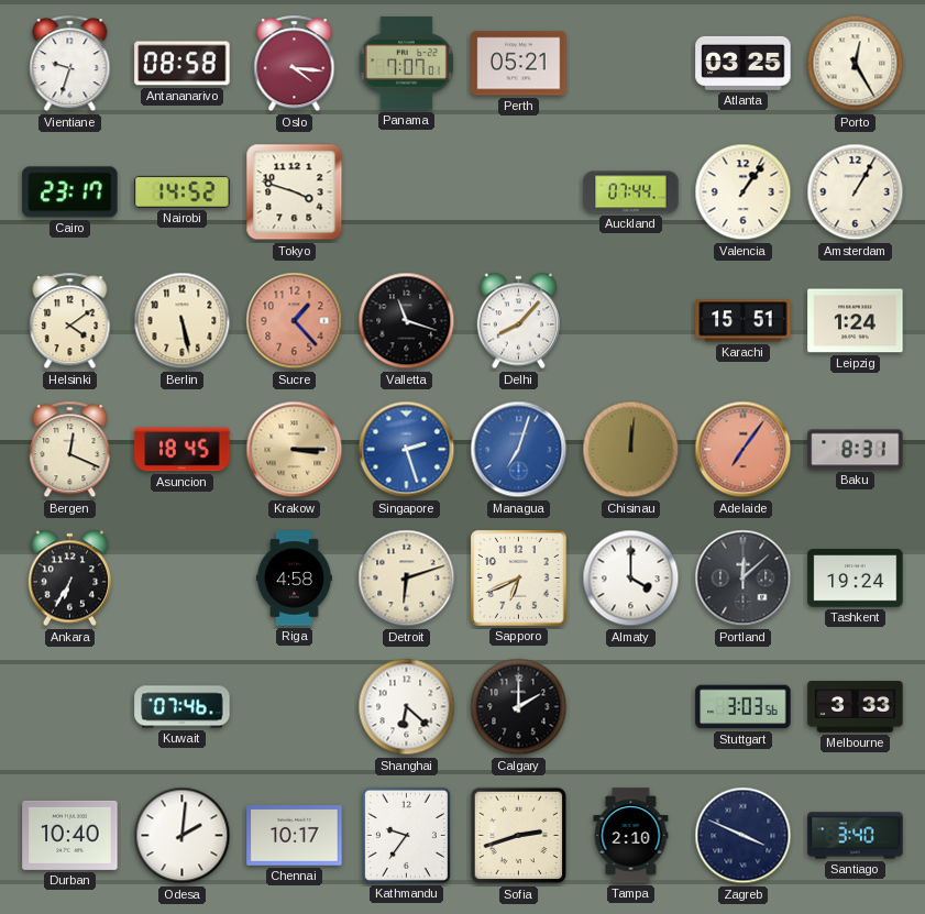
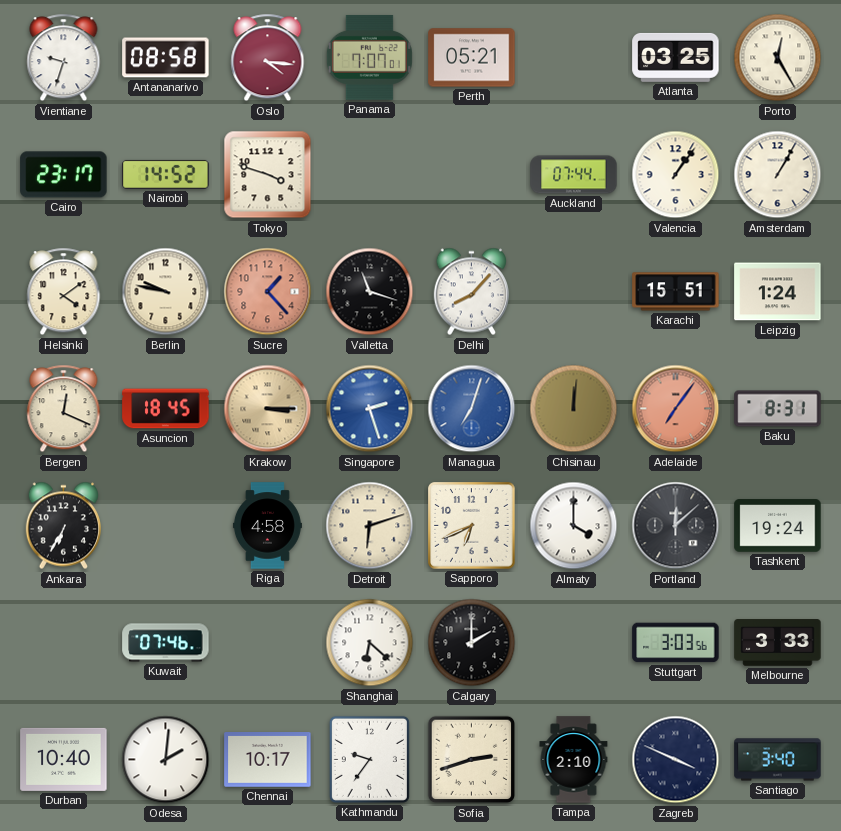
Berlin: 5:28 -> 9:47 (166, 292)
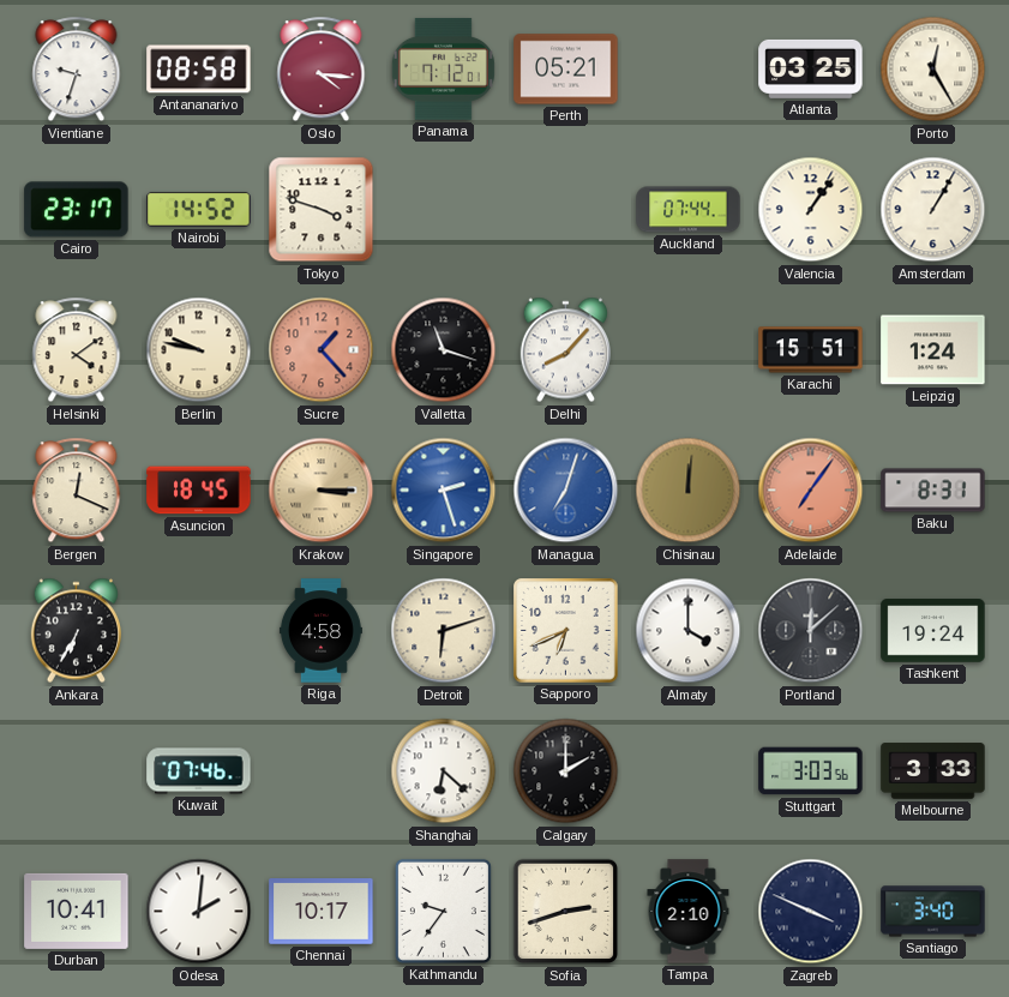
Panama: 7:07 -> 7:12 (443, 68)
Durban: 10:40 -> 10:41 (77, 911)
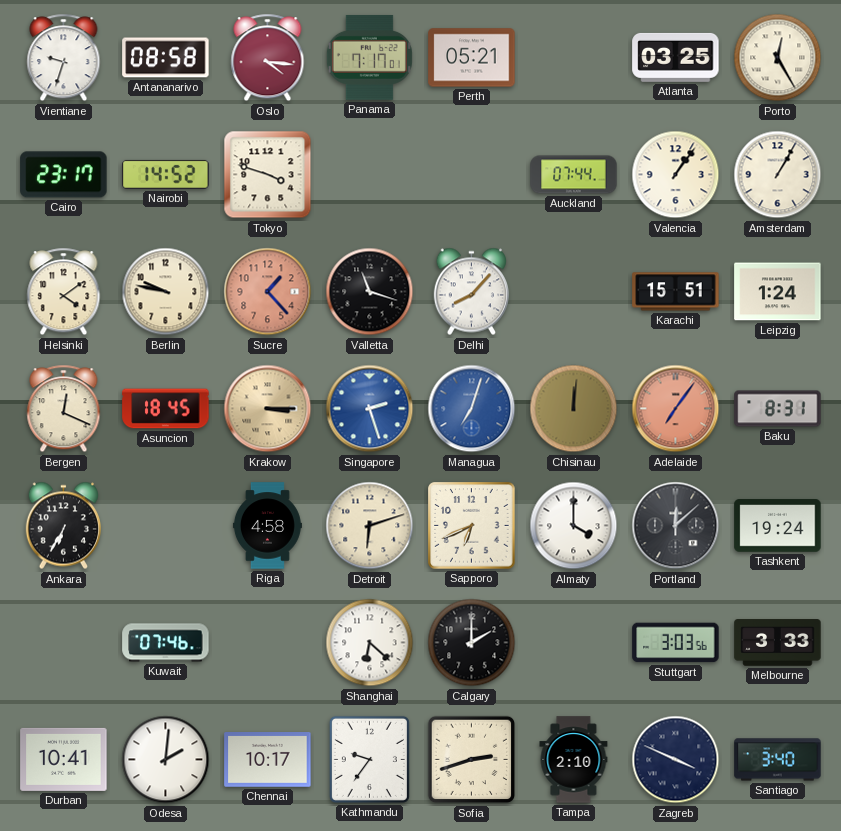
Panama: 7:12 -> 7:17 (369, 57)
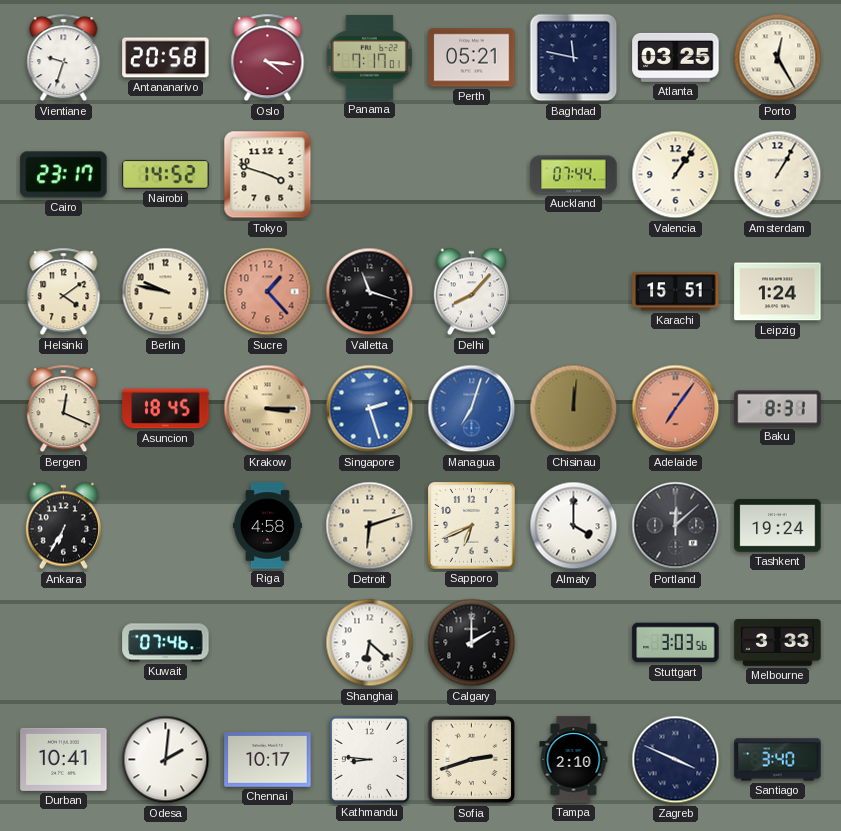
Antananarivo: 08:58 -> 20:58 (166, 58)
Baghdad: none -> 11:47 (574, 58)
Kathmandu: 9:36 -> 8:46 (369, 759)
